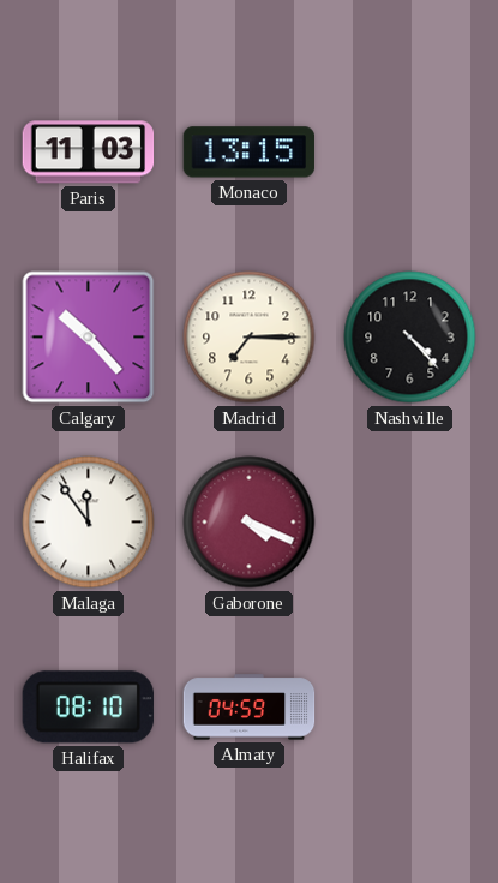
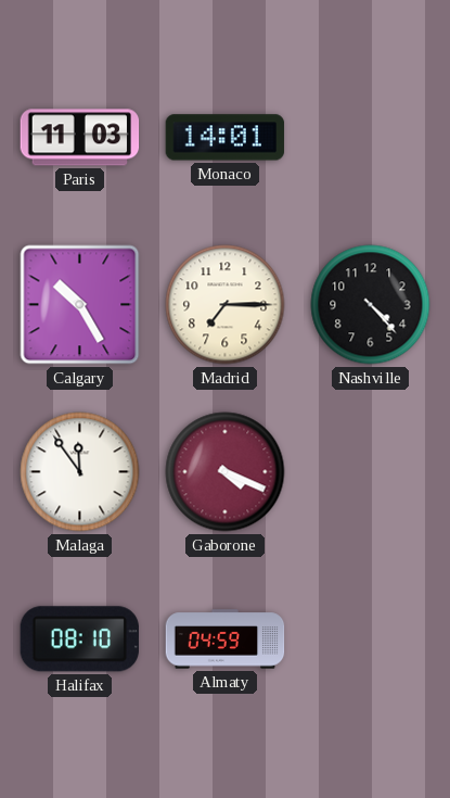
Monaco: 13:15 -> 14:01 (226, 138)
Calgary: 10:23 -> 10:25 (80, 305)
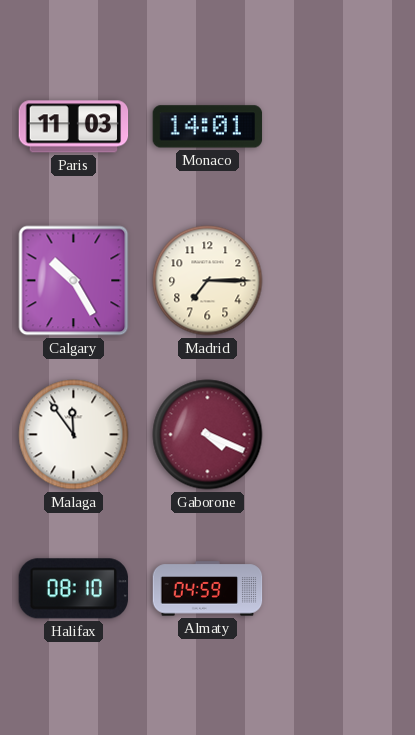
Nashville: 4:23 -> none (371, 305)
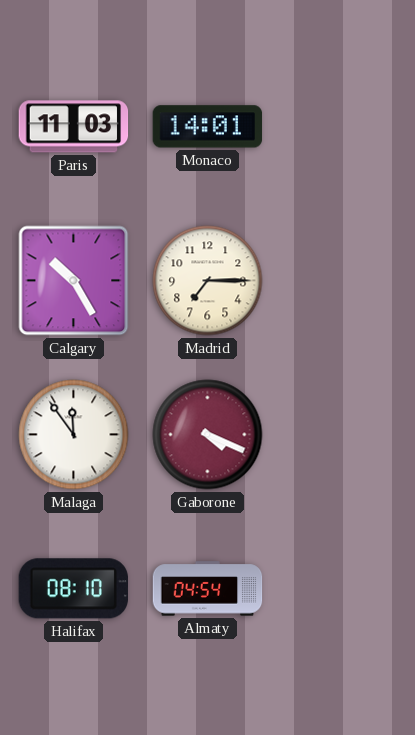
Almaty: 04:59 -> 04:54 (208, 589)
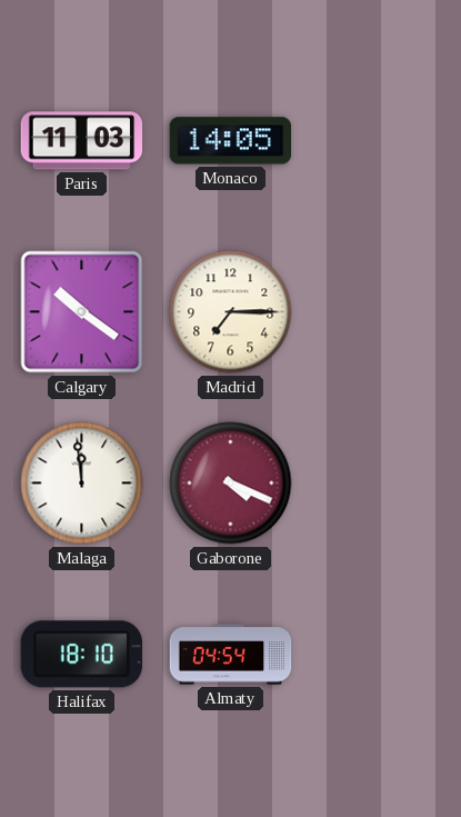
Monaco: 14:01 -> 14:05 (231, 141)
Calgary: 10:25 -> 10:21 (82, 312)
Malaga: 11:54 -> 11:59 (82, 484)
Halifax: 08:10 -> 18:10 (81, 655)
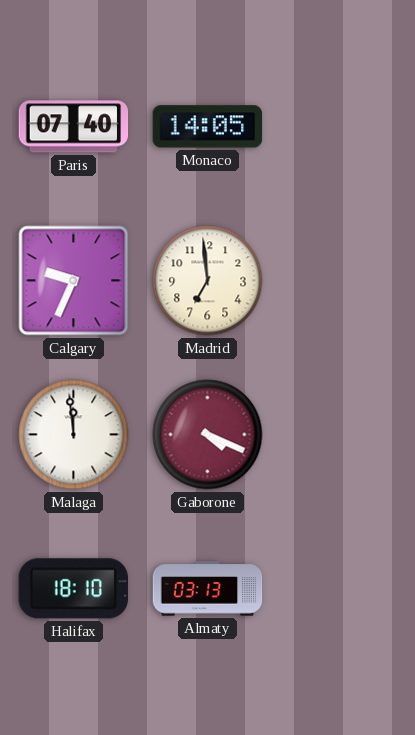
Paris: 11:03 -> 07:40 (74, 127)
Calgary: 10:21 -> 9:34 (74, 281)
Madrid: 7:15 -> 6:59 (208, 281)
Almaty: 04:54 -> 03:13 (208, 589)
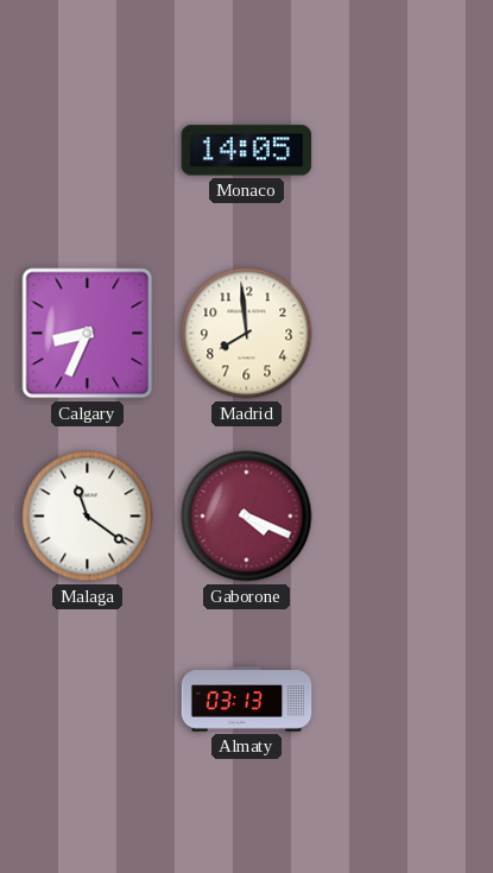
Paris: 07:40 -> none (74, 127)
Calgary: 9:34 -> 8:34 (88, 334)
Madrid: 6:59 -> 7:59 (247, 334)
Malaga: 11:59 -> 11:21 (88, 517)
Halifax: 18:10 -> none (73, 589)
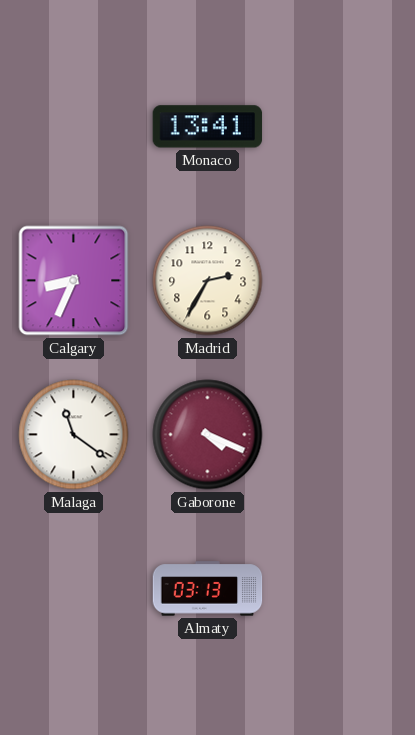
Monaco: 14:05 -> 13:41 (208, 127)
Madrid: 7:59 -> 2:35 (208, 281)
